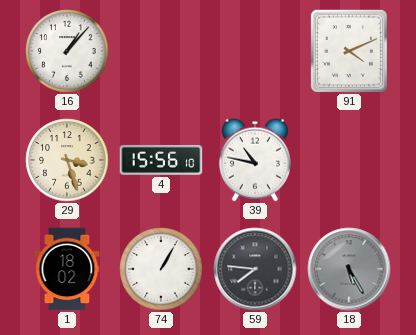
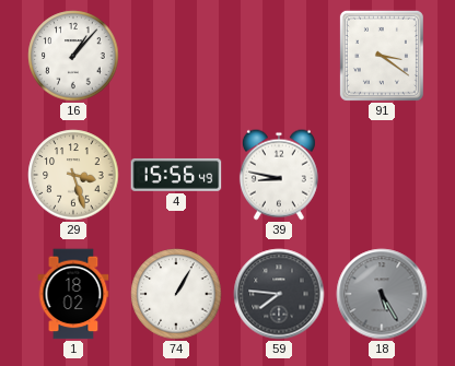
91: 4:11 -> 3:21 (382, 56)
4: 15:56:10 -> 15:56:49 (176, 175)
39: 10:47 -> 8:47 (279, 175)
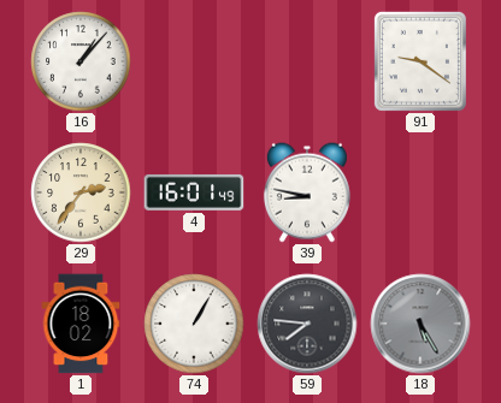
91: 3:21 -> 9:21 (420, 61)
29: 3:27 -> 2:36 (81, 192)
4: 15:56 -> 16:01 (194, 192)
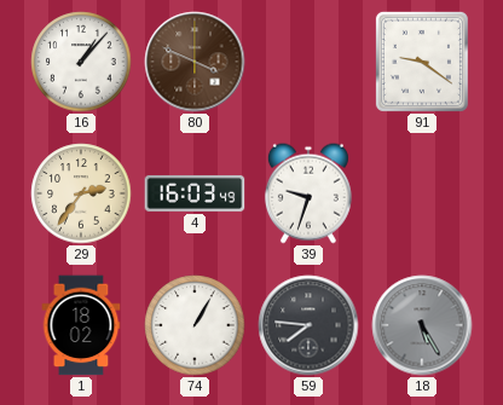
80: none -> 3:49 (195, 62)
4: 16:01 -> 16:03 (195, 193)
39: 8:47 -> 9:33 (308, 193)
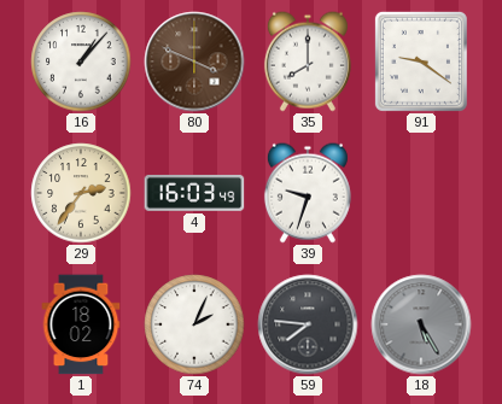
35: none -> 8:00 (308, 62)
74: 1:05 -> 2:04 (194, 324)
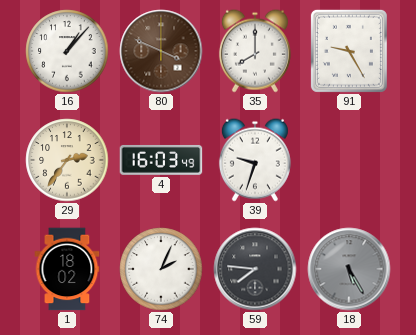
91: 9:21 -> 9:25 (349, 51)
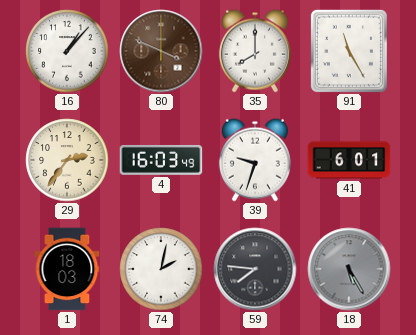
91: 9:25 -> 11:25 (349, 51)
41: none -> 6:01 (349, 160)
1: 18:02 -> 18:03 (67, 269)
74: 2:04 -> 2:02 (161, 269)
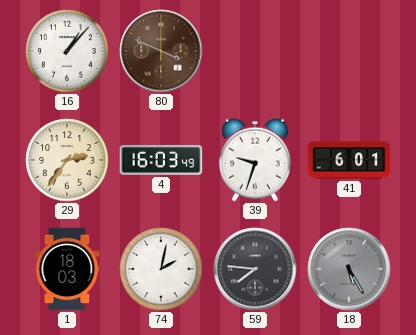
35: 8:00 -> none (255, 51)
91: 11:25 -> none (349, 51)
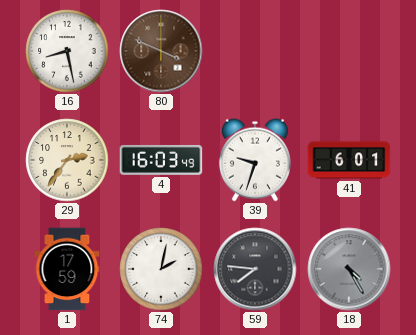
16: 1:07 -> 8:28 (67, 51)
1: 18:03 -> 17:59 (67, 269)
18: 5:25 -> 4:25 (349, 269)
